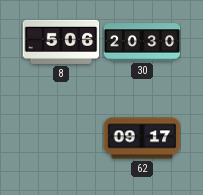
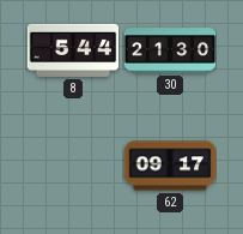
8: 5:06 -> 5:44 (73, 50)
30: 20:30 -> 21:30 (170, 50)
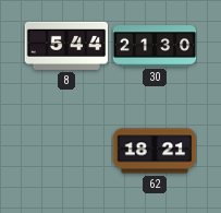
62: 09:17 -> 18:21 (155, 151)
